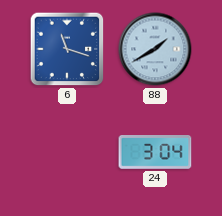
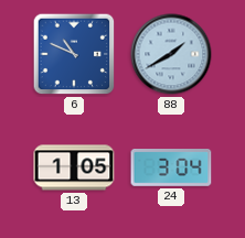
6: 11:18 -> 10:49 (74, 54)
13: none -> 1:05 (74, 167)
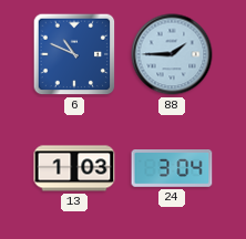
88: 1:40 -> 1:45 (172, 54)
13: 1:05 -> 1:03 (74, 168)
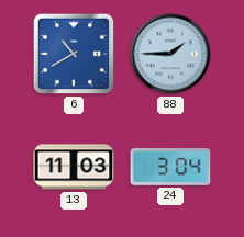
6: 10:49 -> 10:40 (74, 54)
13: 1:03 -> 11:03 (74, 167)
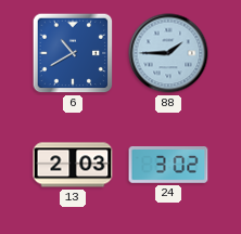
13: 11:03 -> 2:03 (73, 165)
24: 3:04 -> 3:02 (168, 165)
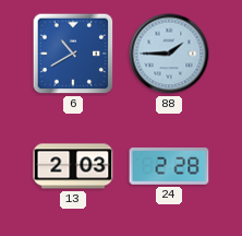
24: 3:02 -> 2:28 (169, 166)
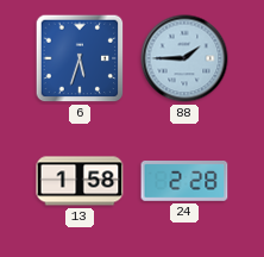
6: 10:40 -> 5:33 (80, 58)
13: 2:03 -> 1:58 (80, 181)
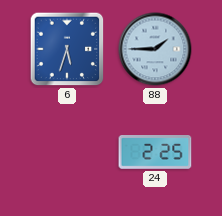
13: 1:58 -> none (80, 181)
24: 2:28 -> 2:25 (155, 152)
